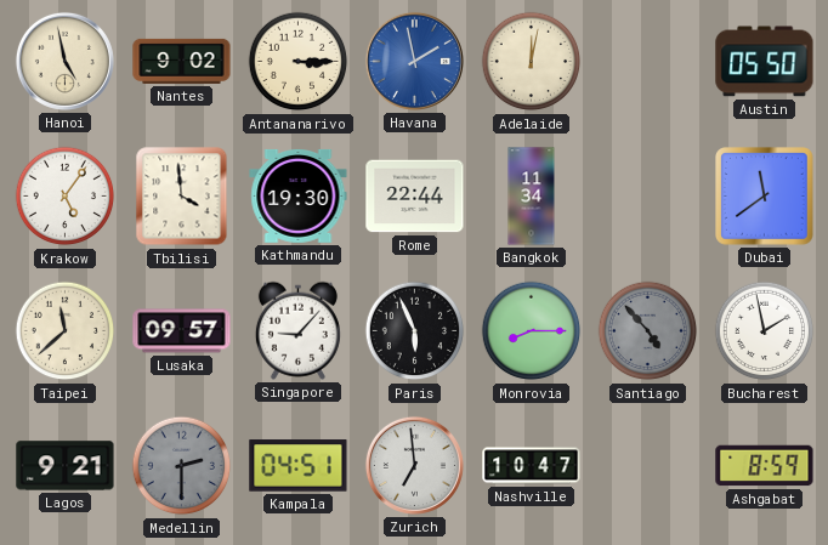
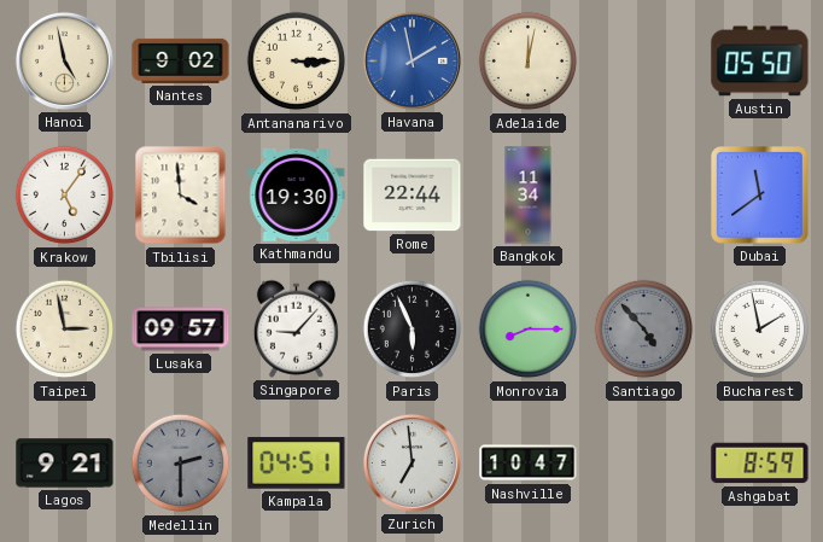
Taipei: 11:38 -> 2:58 (65, 330)
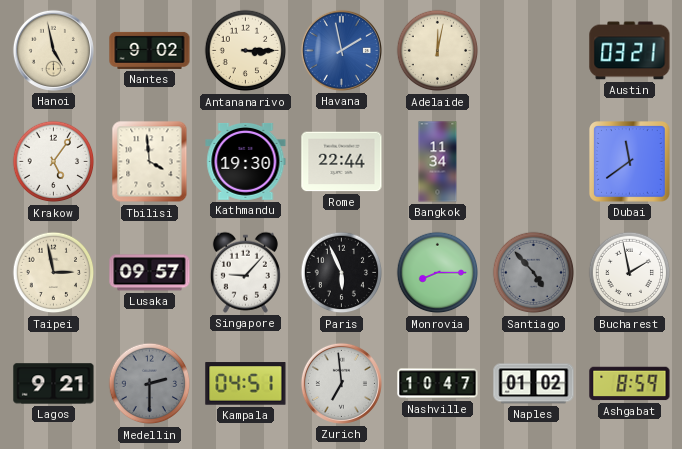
Austin: 05:50 -> 03:21 (630, 51)
Naples: none -> 01:02 (534, 384)
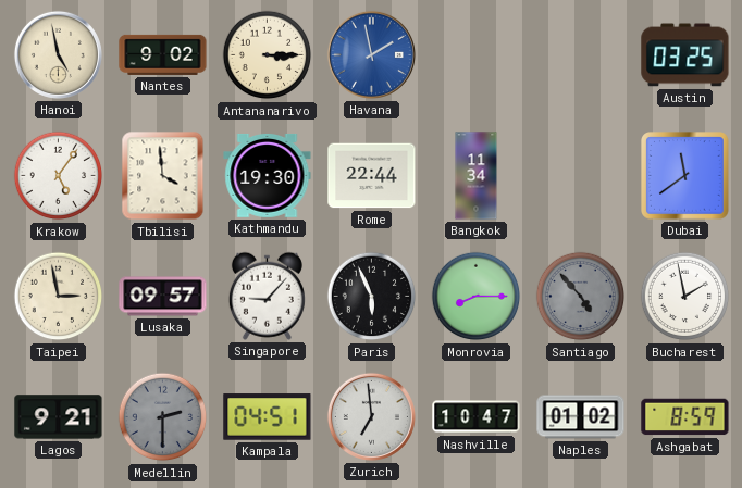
Adelaide: 12:02 -> none (438, 51)
Austin: 03:21 -> 03:25 (685, 55)
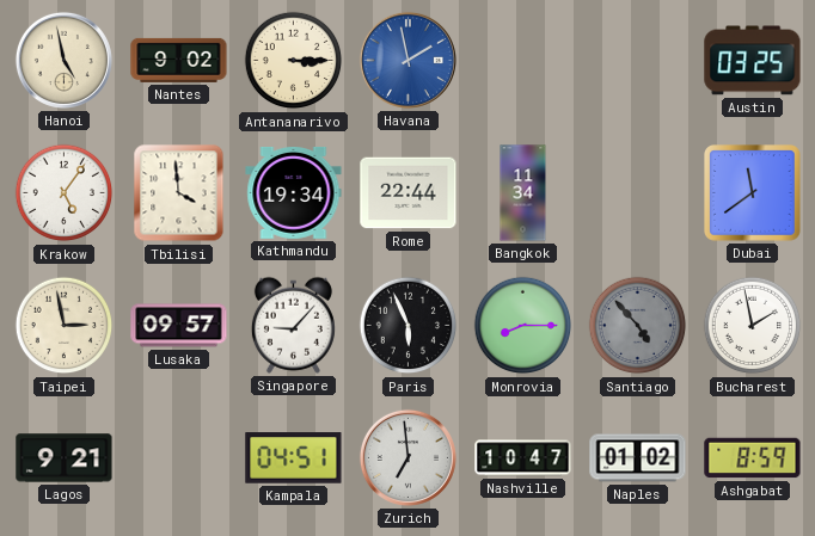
Kathmandu: 19:30 -> 19:34 (294, 192)
Medellin: 2:30 -> none (163, 417)
